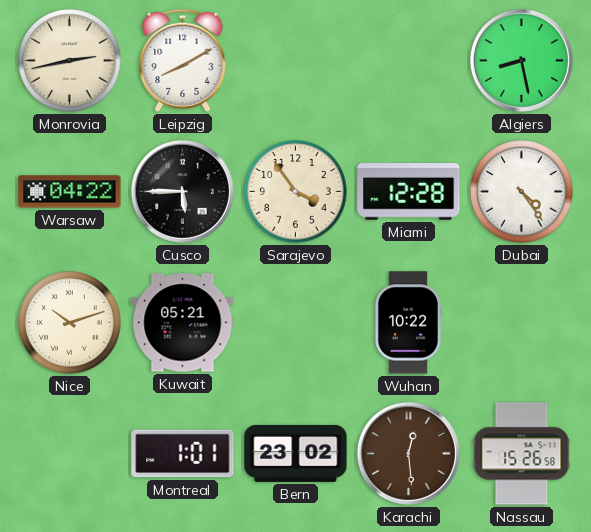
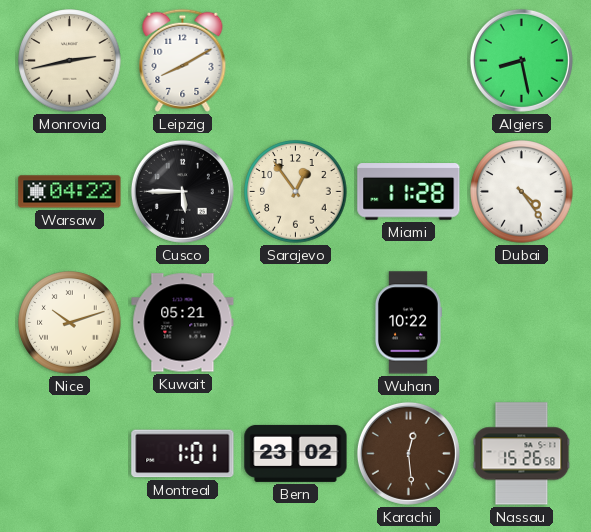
Sarajevo: 3:54 -> 12:54 (296, 192)
Miami: 12:28 -> 11:28 (409, 192)
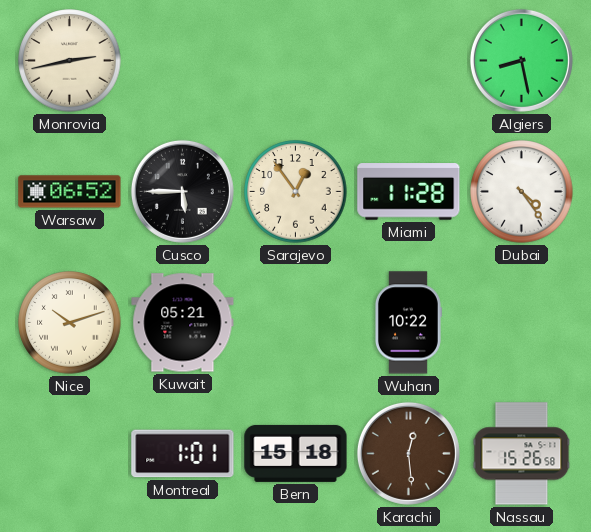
Leipzig: 8:10 -> none (183, 60)
Warsaw: 04:22 -> 06:52 (70, 192)
Bern: 23:02 -> 15:18 (296, 453)
